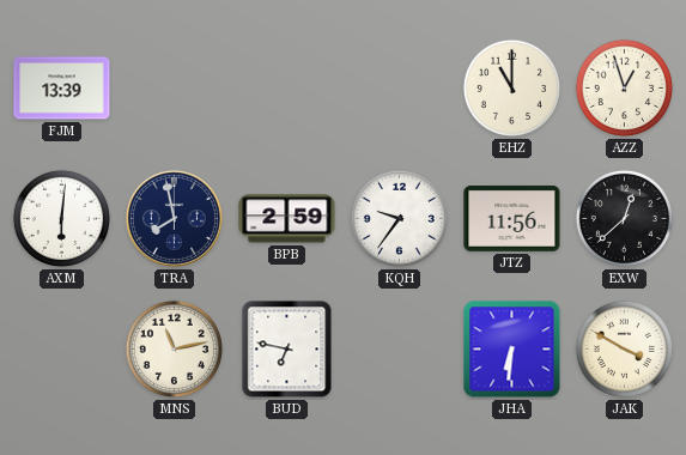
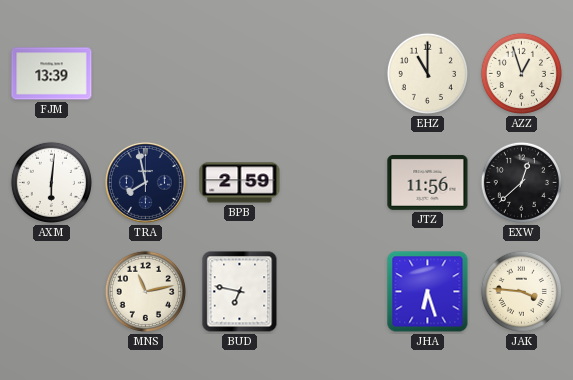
KQH: 9:36 -> none (399, 218)
JHA: 6:31 -> 6:27 (428, 292)
JAK: 3:50 -> 3:46 (521, 291)
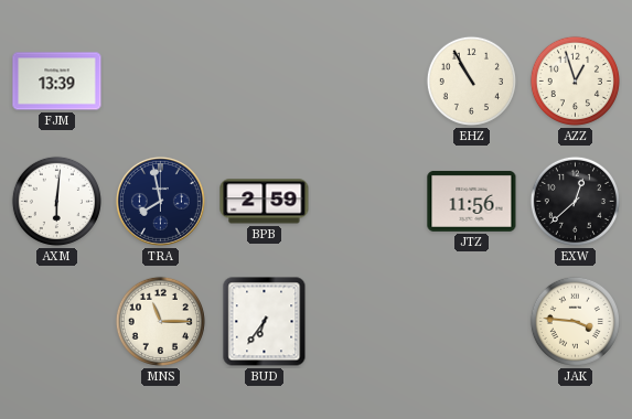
EHZ: 11:00 -> 10:55 (471, 80)
MNS: 11:13 -> 11:15 (160, 321)
BUD: 6:47 -> 6:36 (265, 322)
JHA: 6:27 -> none (428, 292)
